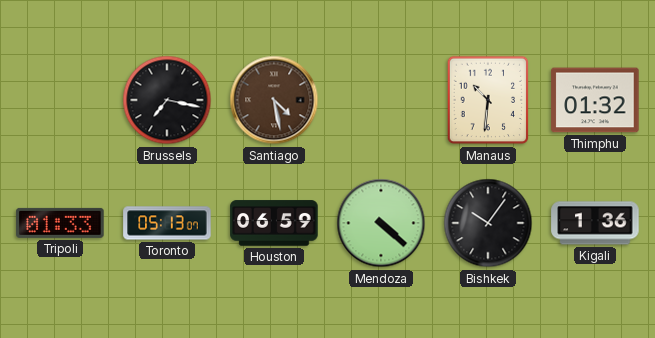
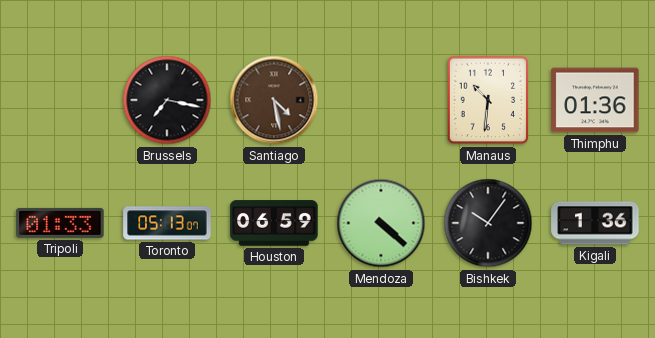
Thimphu: 01:32 -> 01:36 (595, 100)
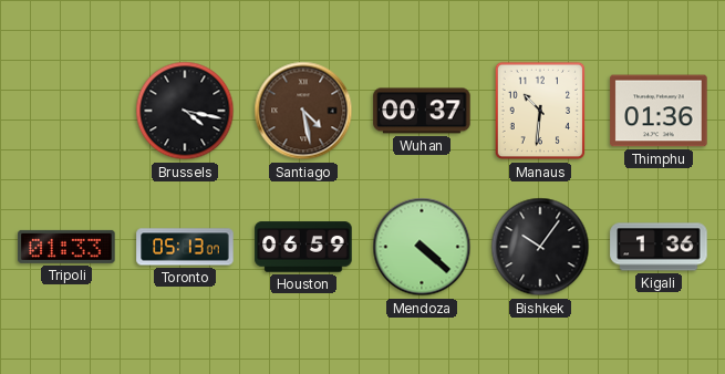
Brussels: 7:17 -> 4:17 (185, 111)
Wuhan: none -> 00:37 (422, 111)
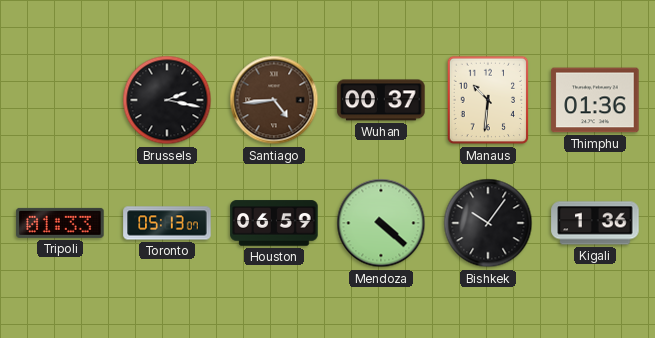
Brussels: 4:17 -> 2:17 (167, 100)
Santiago: 4:28 -> 4:44 (274, 100)
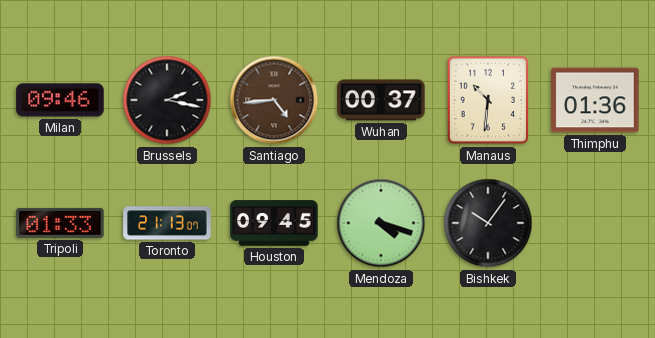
Milan: none -> 09:46 (60, 100)
Toronto: 05:13 -> 21:13 (167, 223)
Houston: 06:59 -> 09:45 (274, 223)
Mendoza: 4:22 -> 4:18 (381, 223)
Kigali: 1:36 -> none (595, 223)
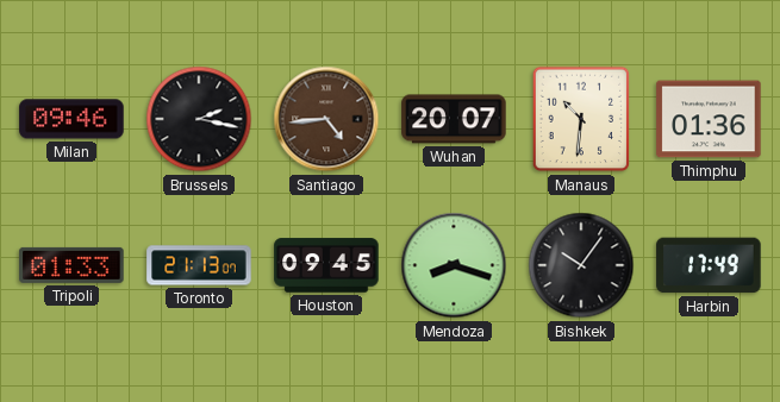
Wuhan: 00:37 -> 20:07 (454, 119)
Mendoza: 4:18 -> 8:18 (454, 265)
Harbin: none -> 17:49 (709, 265)
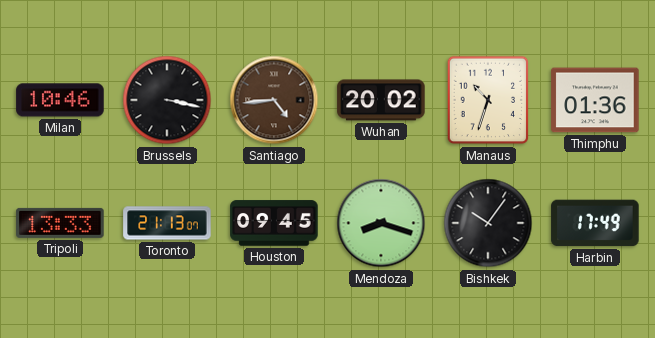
Milan: 09:46 -> 10:46 (60, 100)
Brussels: 2:17 -> 3:17 (167, 100)
Wuhan: 20:07 -> 20:02 (381, 100)
Manaus: 10:31 -> 10:33 (488, 100)
Tripoli: 01:33 -> 13:33 (60, 223)
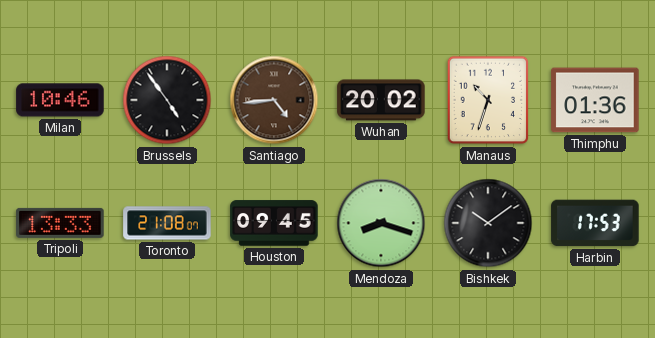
Brussels: 3:17 -> 4:54 (167, 100)
Toronto: 21:13 -> 21:08 (167, 223)
Bishkek: 10:06 -> 10:09 (488, 223)
Harbin: 17:49 -> 17:53 (595, 223)
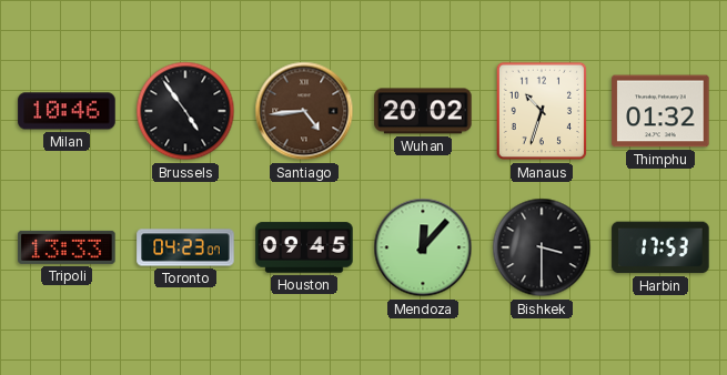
Thimphu: 01:36 -> 01:32 (660, 111)
Toronto: 21:08 -> 04:23 (185, 247)
Mendoza: 8:18 -> 12:07 (423, 247)
Bishkek: 10:09 -> 3:30 (542, 247)
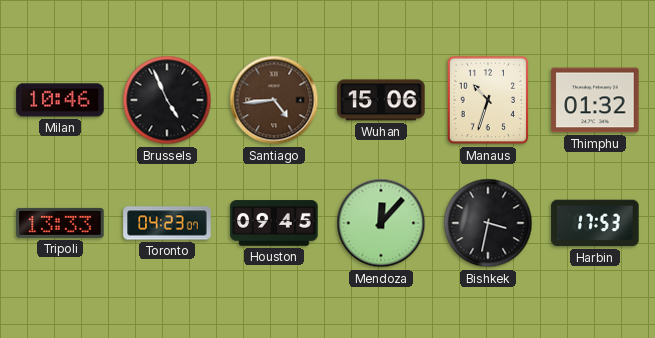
Brussels: 4:54 -> 4:56 (167, 100)
Wuhan: 20:02 -> 15:06 (381, 100)
Bishkek: 3:30 -> 3:32 (488, 223)
